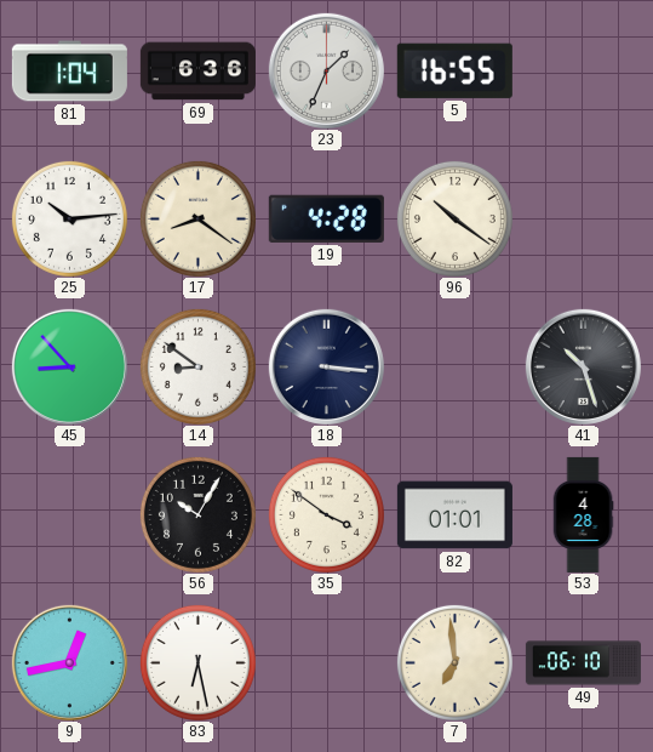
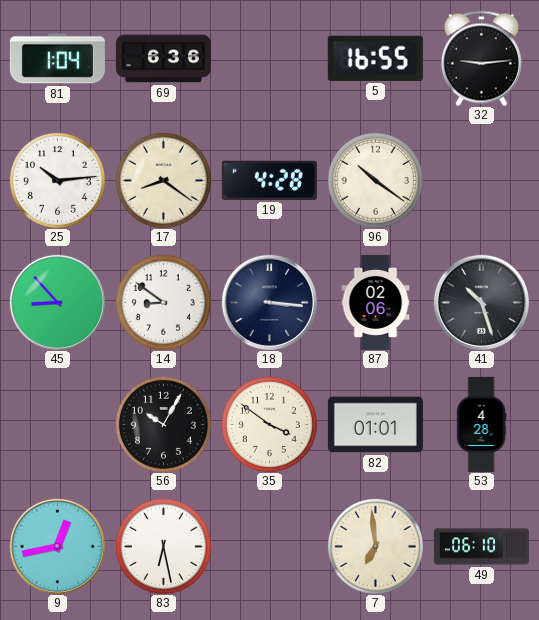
23: 1:34 -> none (326, 70)
32: none -> 9:14 (481, 58)
87: none -> 02:06 (376, 302)
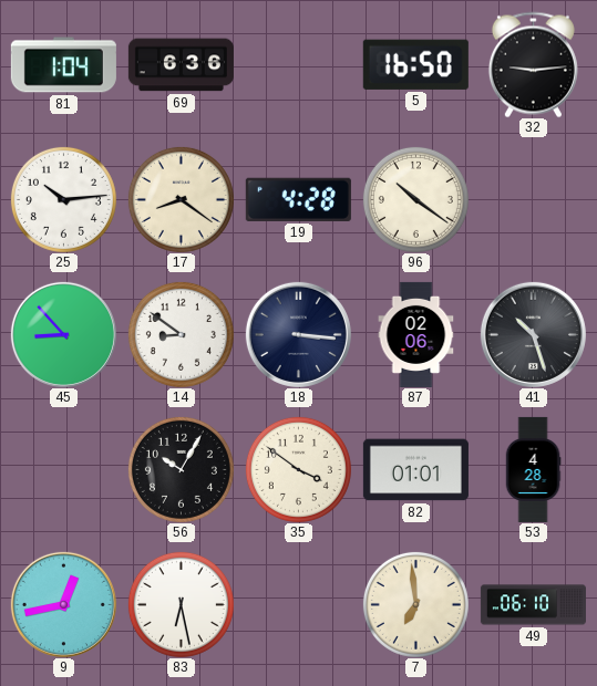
5: 16:55 -> 16:50 (415, 64)
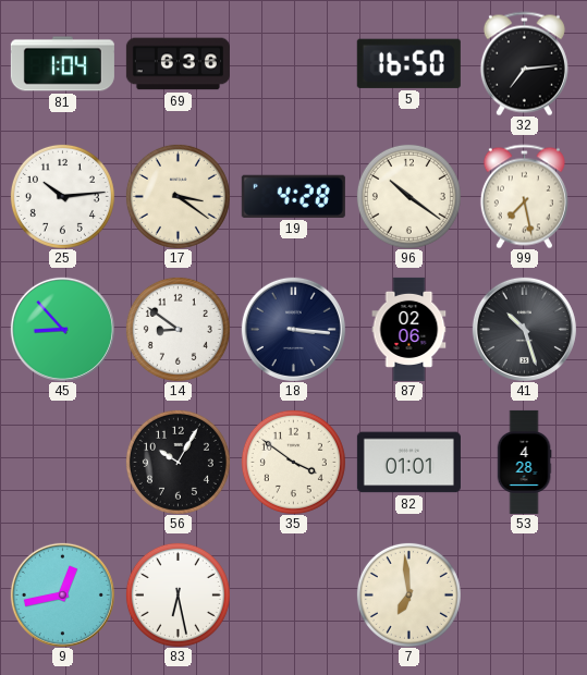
32: 9:14 -> 7:14 (524, 63)
17: 8:21 -> 3:21 (178, 196)
99: none -> 7:28 (524, 196)
49: 06:10 -> none (533, 605)
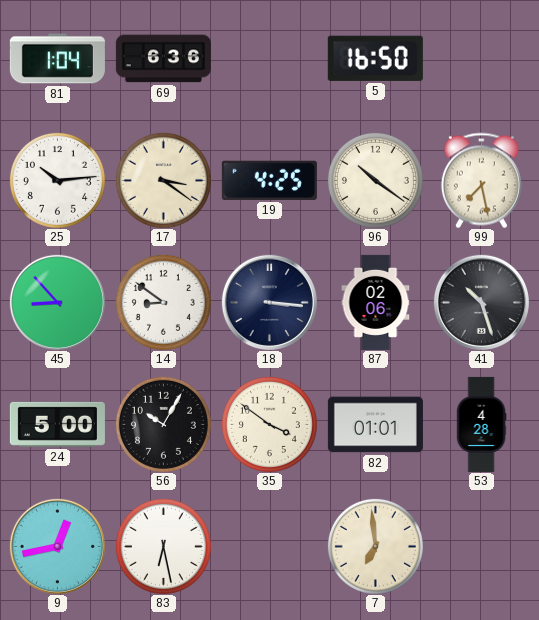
32: 7:14 -> none (524, 63)
19: 4:28 -> 4:25 (269, 180)
24: none -> 5:00 (57, 424)
